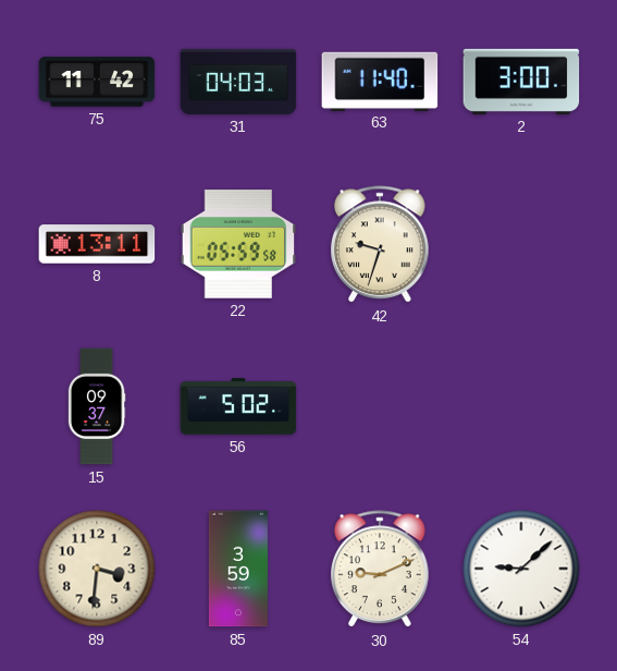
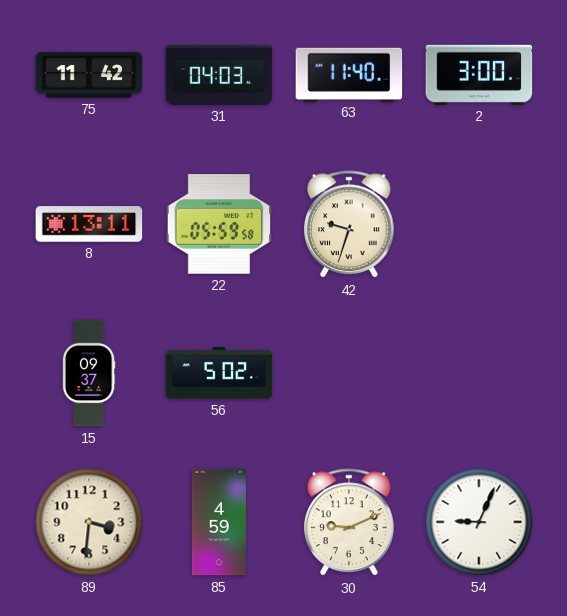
85: 3:59 -> 4:59 (219, 522)
54: 9:08 -> 9:04 (479, 522)
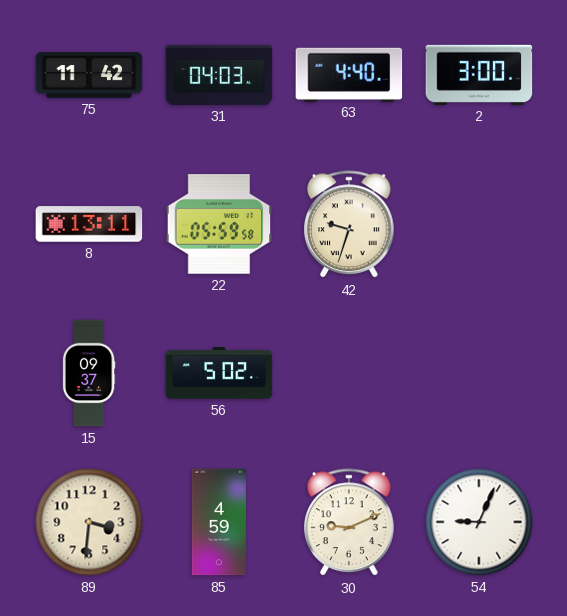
63: 11:40 -> 4:40 (349, 74)
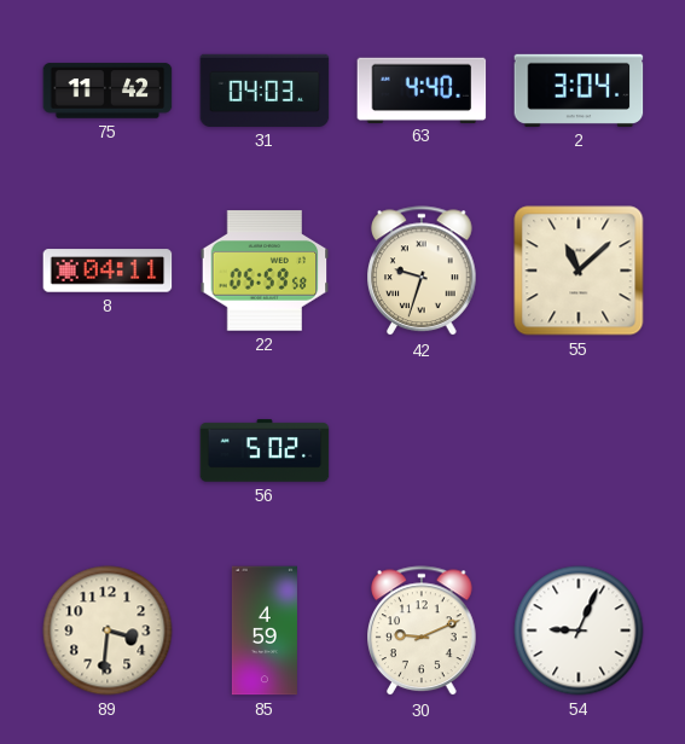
2: 3:00 -> 3:04 (579, 91)
8: 13:11 -> 04:11 (108, 271)
55: none -> 11:08 (579, 271)
15: 09:37 -> none (89, 373)
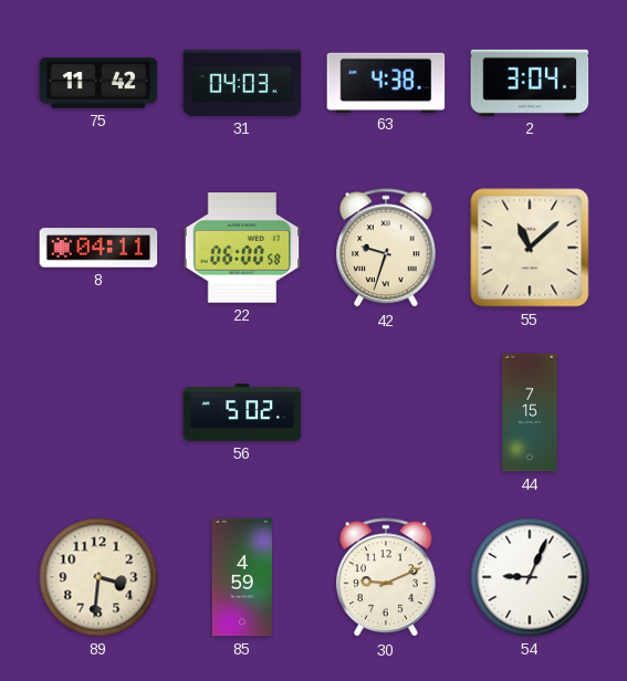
63: 4:40 -> 4:38 (386, 82)
22: 05:59 -> 06:00 (242, 248)
44: none -> 7:15 (530, 412)
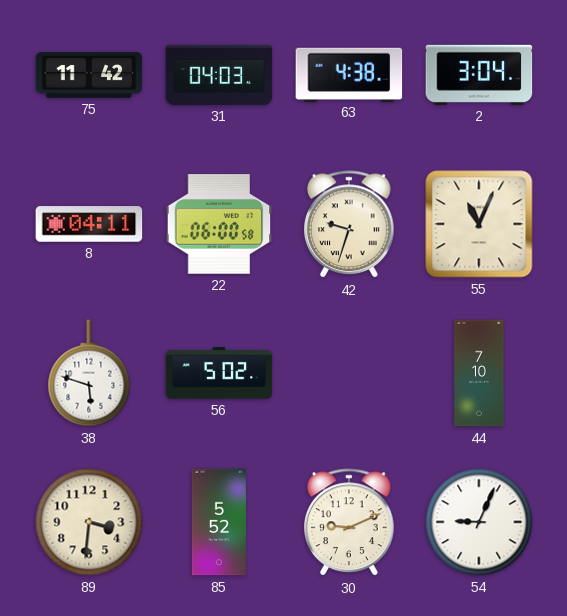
55: 11:08 -> 11:04 (479, 224)
38: none -> 5:48 (89, 373)
44: 7:15 -> 7:10 (479, 373)
85: 4:59 -> 5:52 (219, 522)
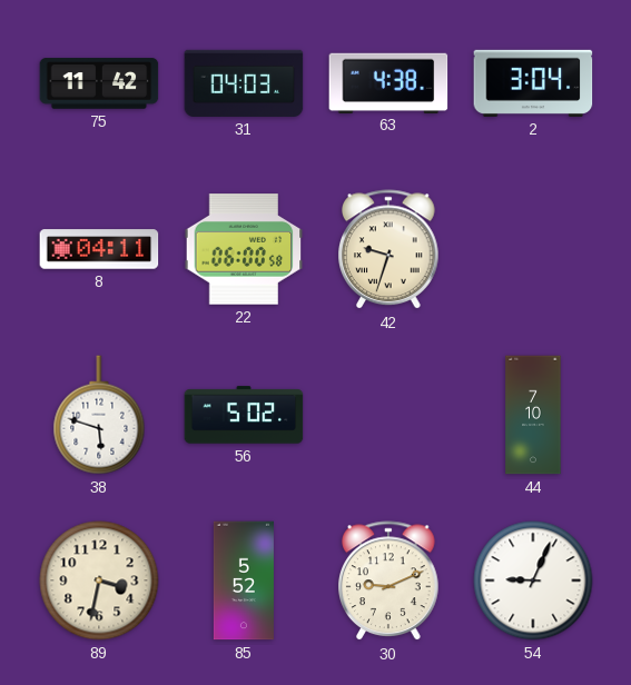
55: 11:04 -> none (479, 224)
89: 3:31 -> 3:32 (99, 580)
